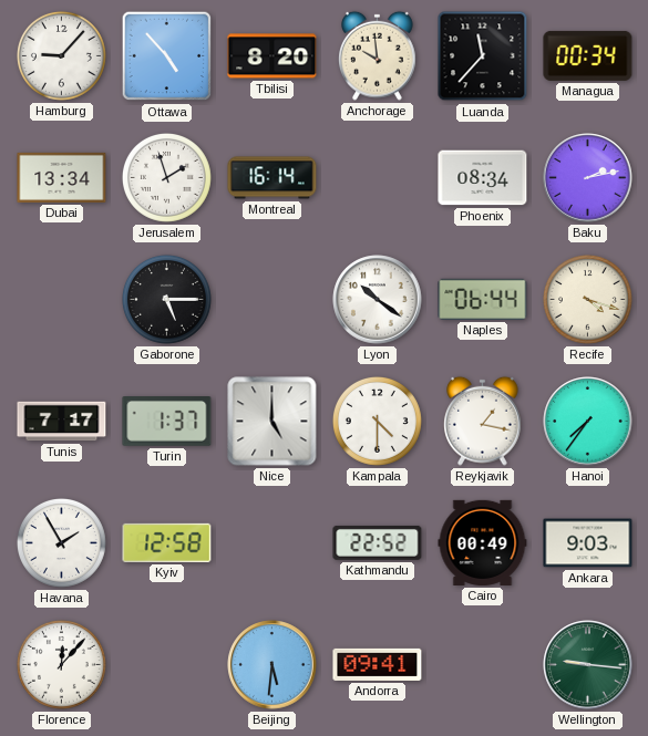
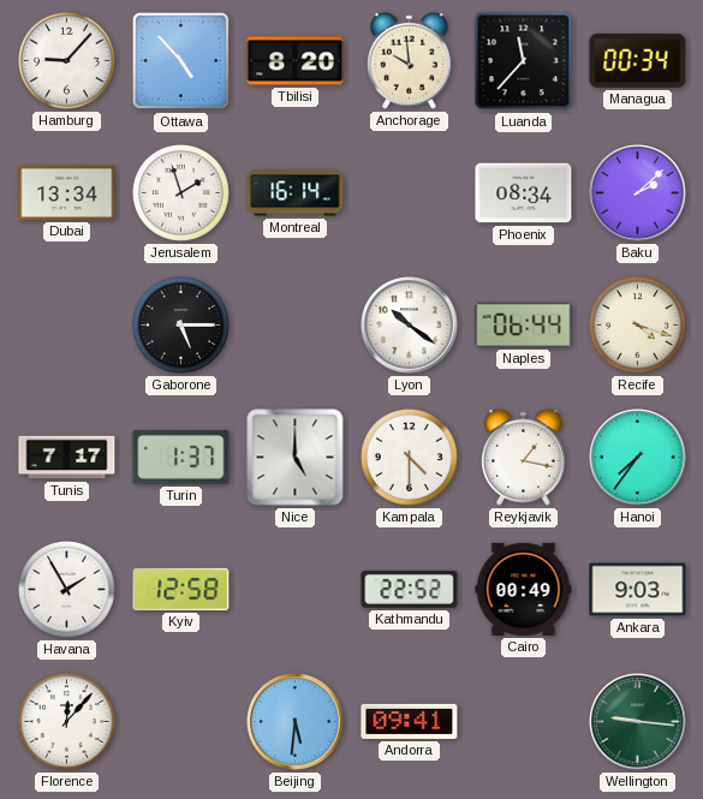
Baku: 2:13 -> 2:08 (638, 193)
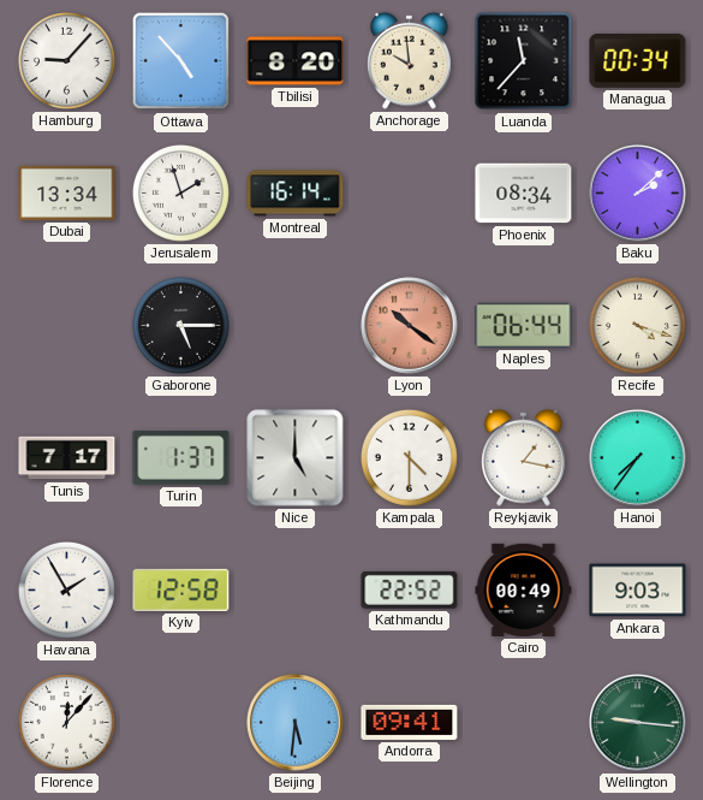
Lyon dial: white -> salmon (410, 326)
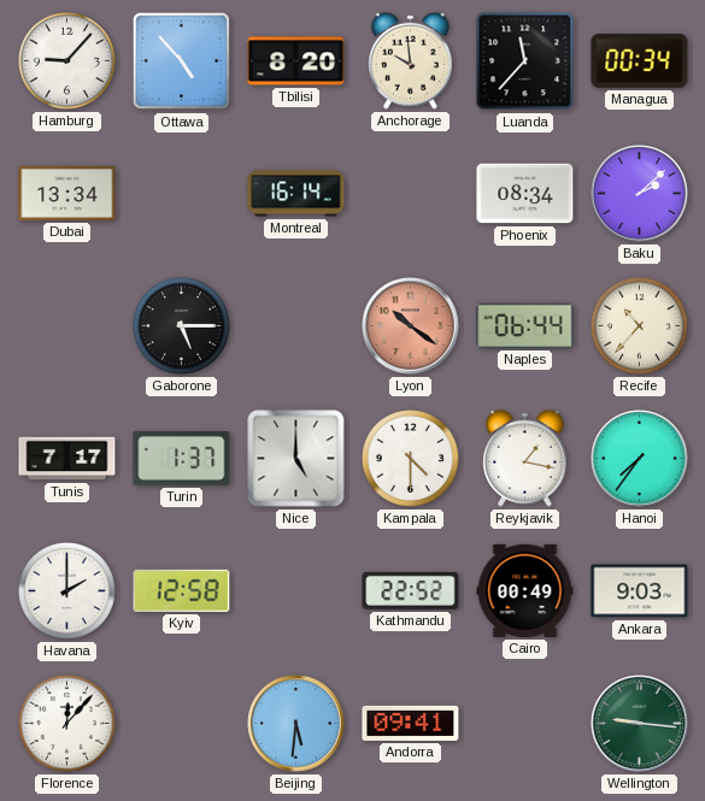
Jerusalem: 1:57 -> none (180, 192)
Recife: 4:18 -> 10:37 (639, 325)
Havana: 1:55 -> 2:00 (66, 590)
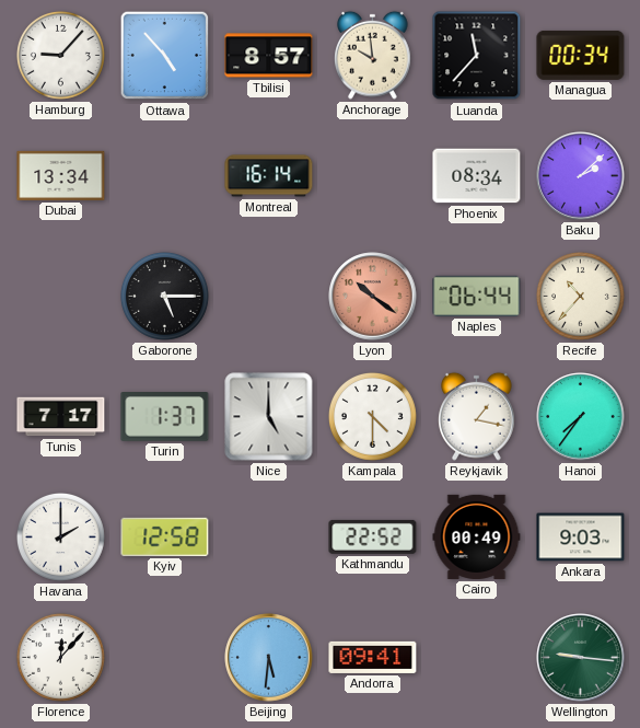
Tbilisi: 8:20 -> 8:57 (269, 56)
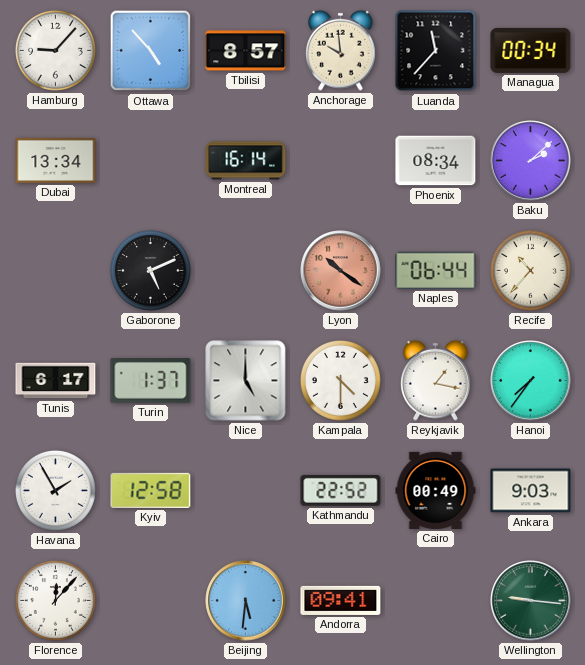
Gaborone: 5:15 -> 5:11 (150, 270)
Tunis: 7:17 -> 6:17 (56, 381)
Havana: 2:00 -> 1:55 (55, 490)
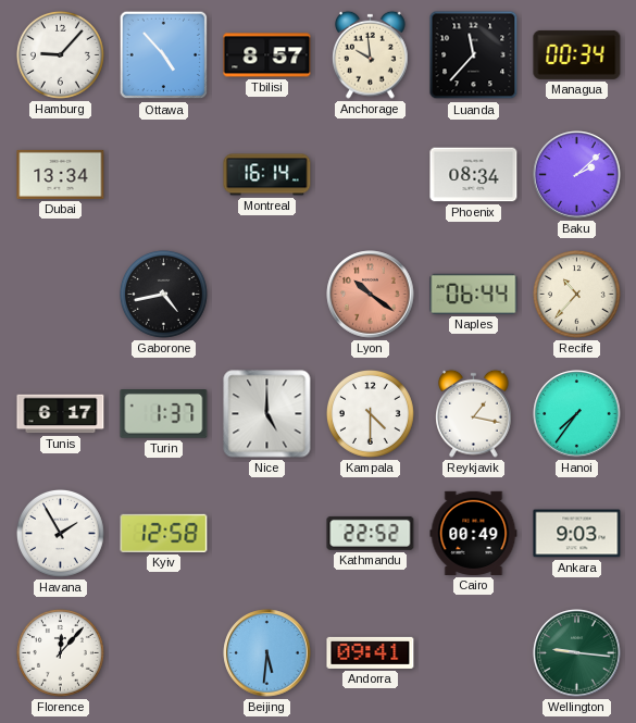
Gaborone: 5:11 -> 4:43 (163, 294)
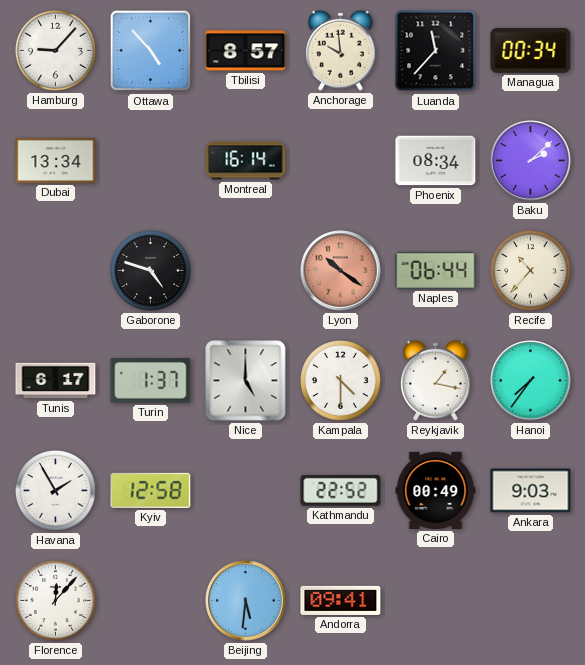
Gaborone: 4:43 -> 4:48 (150, 270)
Wellington: 9:16 -> none (577, 653)
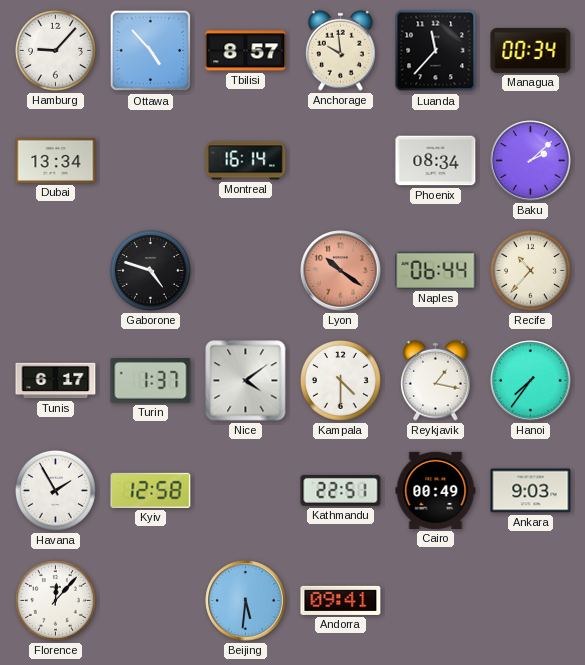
Nice: 5:00 -> 4:09 (246, 381)
Kathmandu: 22:52 -> 22:51 (341, 490)
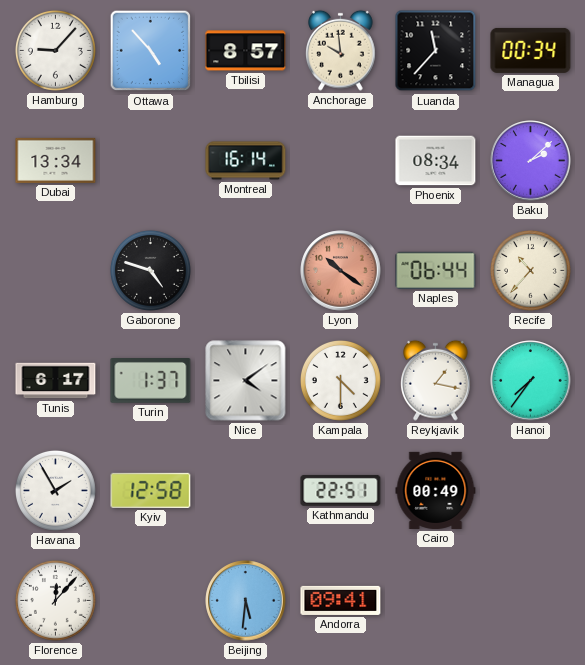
Ankara: 9:03 -> none (531, 491)
